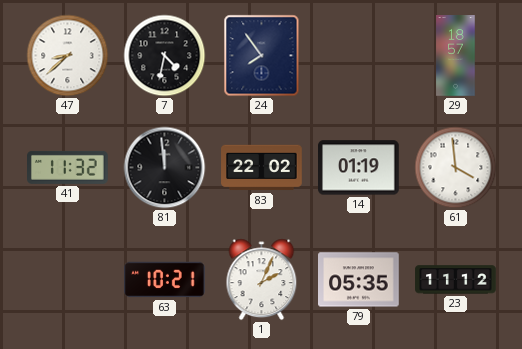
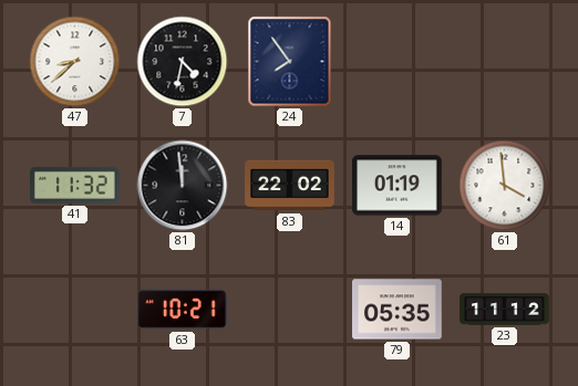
29: 18:57 -> none (456, 56)
1: 2:04 -> none (262, 280)
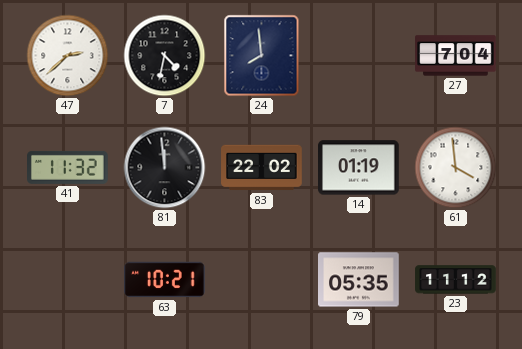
47: 8:38 -> 2:38 (68, 56)
24: 7:54 -> 7:59 (262, 56)
27: none -> 7:04 (456, 56)
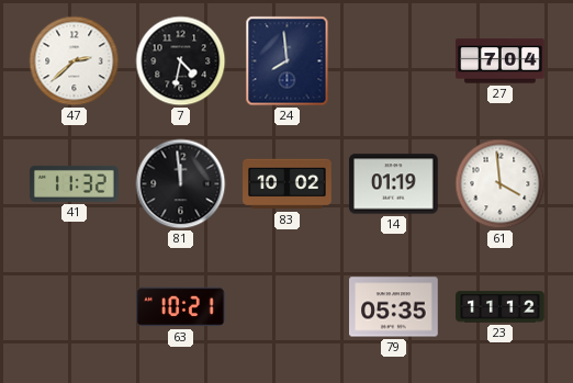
83: 22:02 -> 10:02 (288, 184)
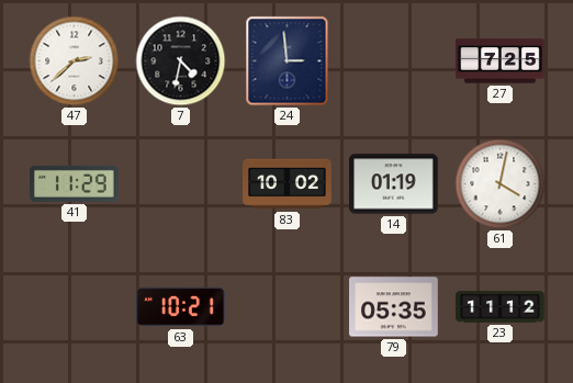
24: 7:59 -> 2:59 (288, 61)
27: 7:04 -> 7:25 (501, 61)
41: 11:32 -> 11:29 (75, 183)
81: 11:59 -> none (181, 184)
61: 3:59 -> 4:02 (501, 184)
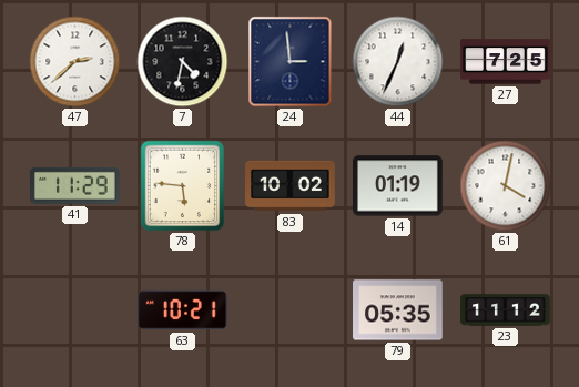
44: none -> 12:34 (398, 62)
78: none -> 5:46 (183, 186)
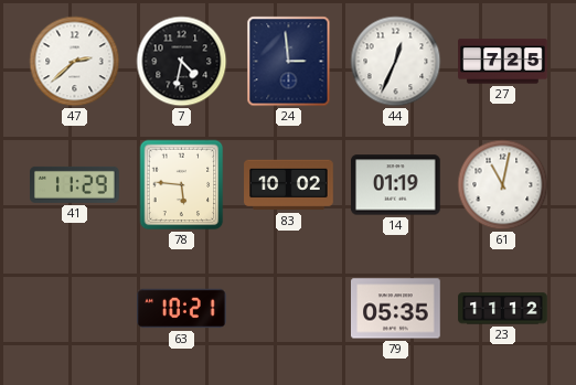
61: 4:02 -> 11:02 (503, 185)
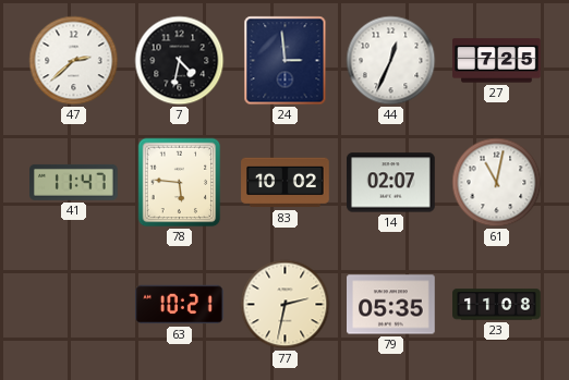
41: 11:29 -> 11:47 (74, 182)
14: 01:19 -> 02:07 (391, 183)
77: none -> 2:32 (286, 305)
23: 11:12 -> 11:08 (497, 305)
